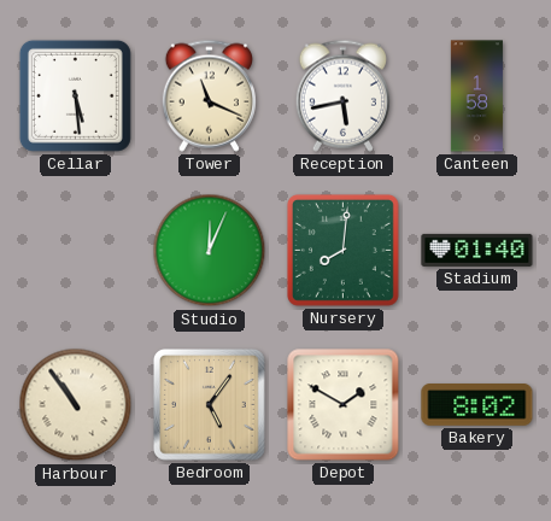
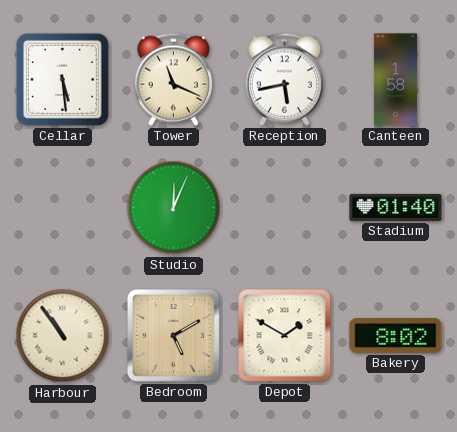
Nursery: 8:01 -> none (342, 250)
Bedroom: 5:06 -> 5:10 (173, 335)
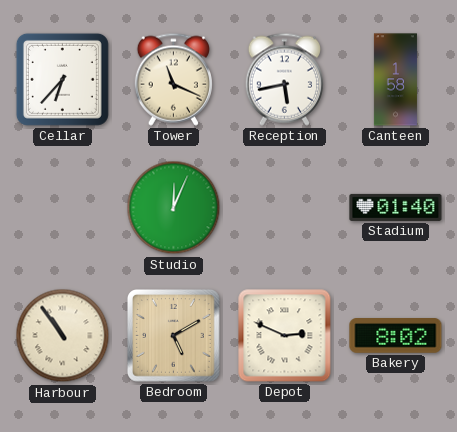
Cellar: 5:29 -> 6:37 (62, 79)
Depot: 1:50 -> 2:49 (285, 336)
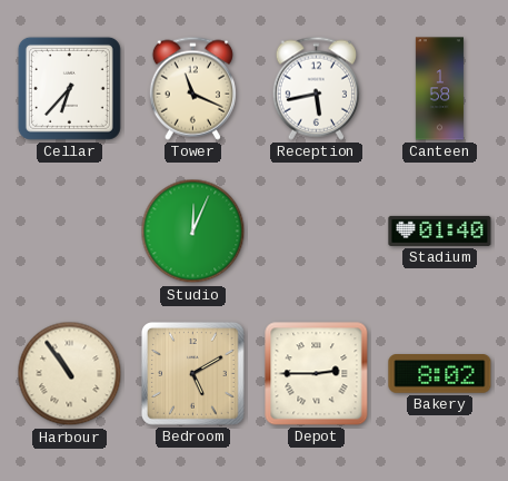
Depot: 2:49 -> 2:45 (317, 374)
